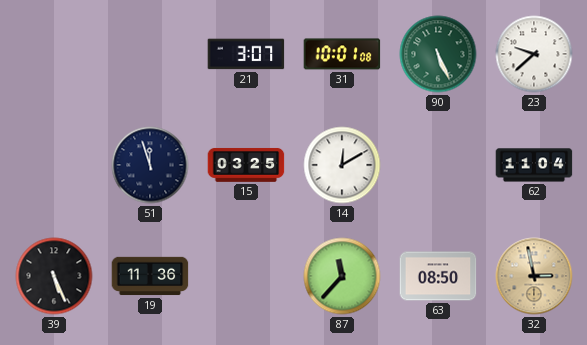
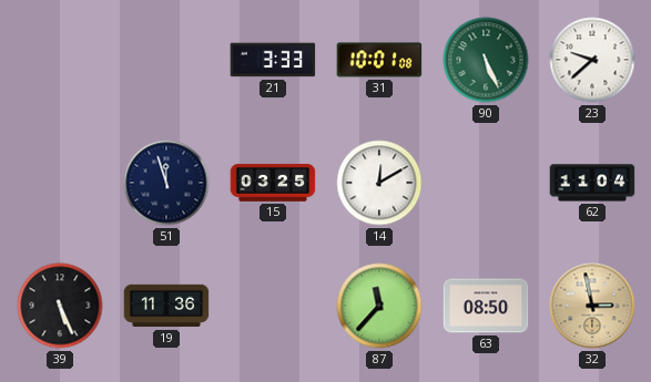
21: 3:07 -> 3:33 (273, 60)
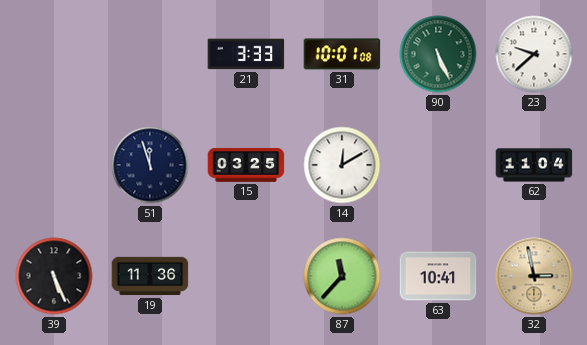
63: 08:50 -> 10:41 (438, 276)
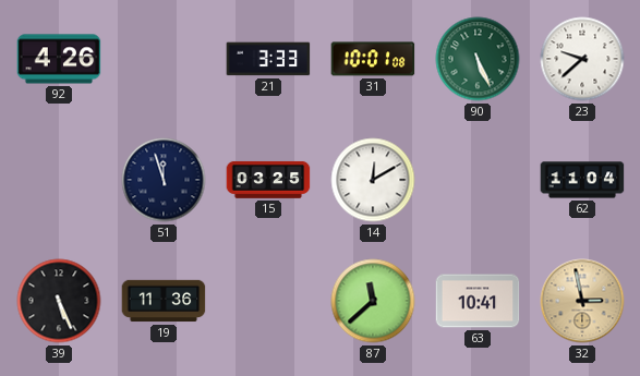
92: none -> 4:26 (59, 59)
87: 11:37 -> 11:38 (373, 301)
